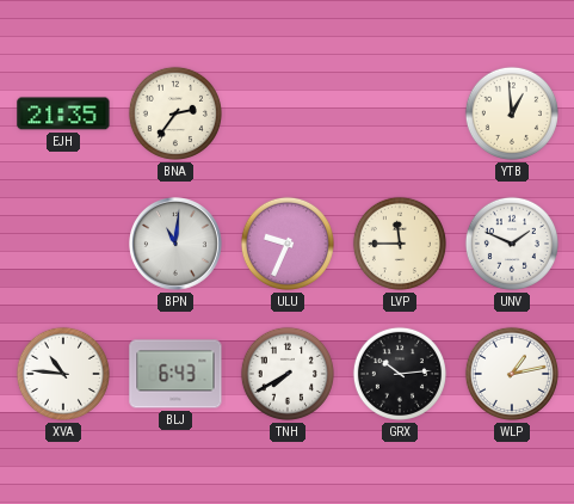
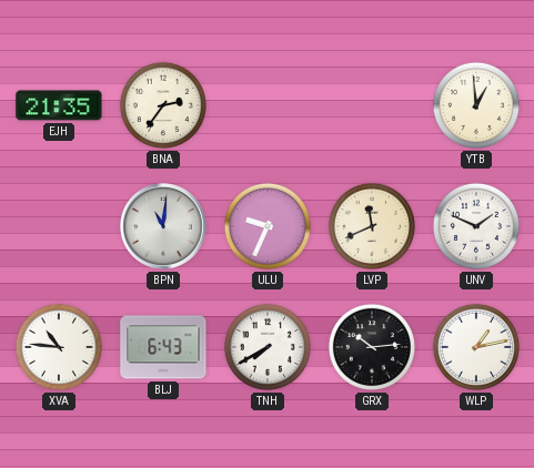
LVP: 11:45 -> 11:41 (372, 226)
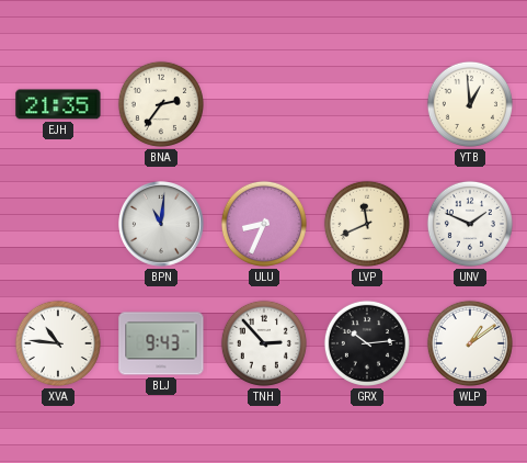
ULU: 9:34 -> 8:34 (264, 224)
BLJ: 6:43 -> 9:43 (161, 343)
TNH: 7:40 -> 2:53 (264, 343)
WLP: 1:13 -> 1:09 (470, 343)
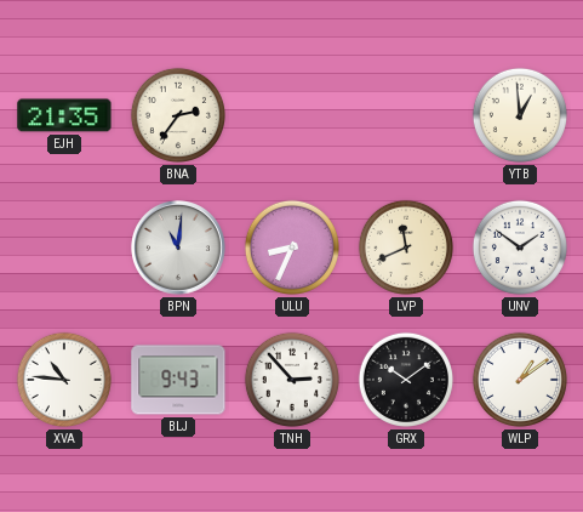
UNV: 1:49 -> 1:51 (520, 248)
GRX: 10:14 -> 10:09 (406, 380)
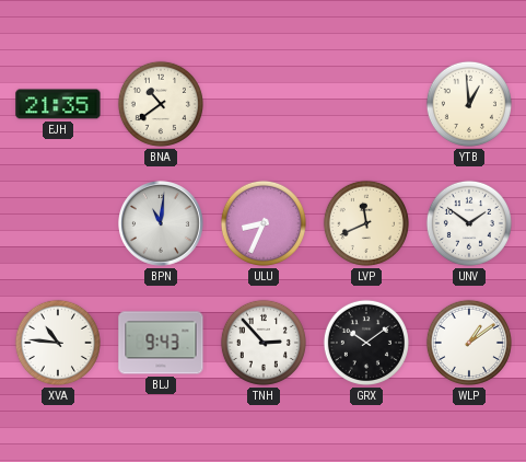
BNA: 2:36 -> 10:39 (161, 104)
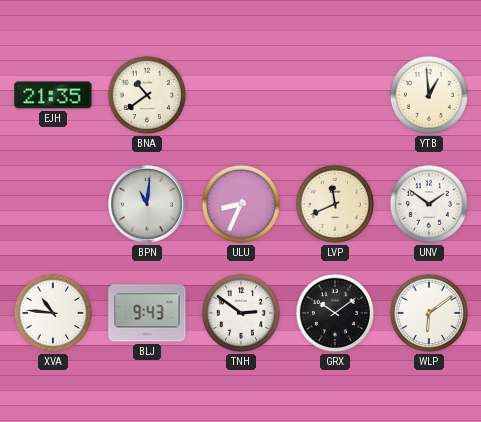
TNH: 2:53 -> 2:51 (241, 313)
WLP: 1:09 -> 6:09 (429, 313)
